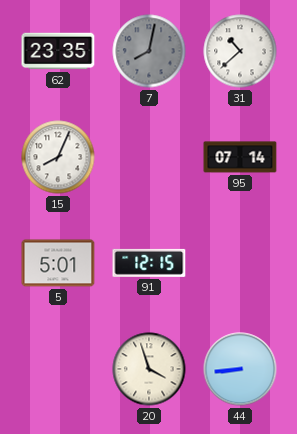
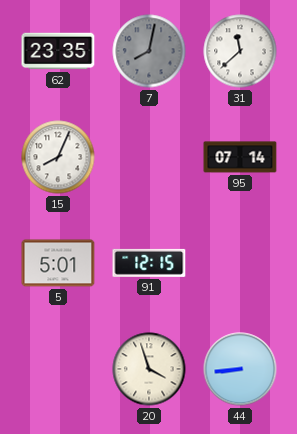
31: 10:38 -> 11:38 (240, 51)
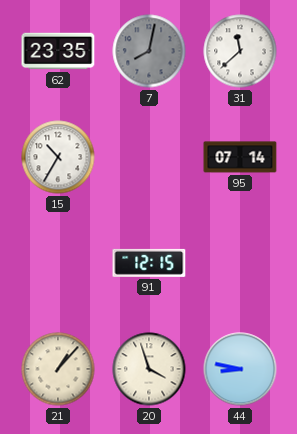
15: 8:04 -> 10:35 (58, 157)
5: 5:01 -> none (58, 263)
21: none -> 1:07 (58, 369)
44: 8:44 -> 8:47 (240, 369)
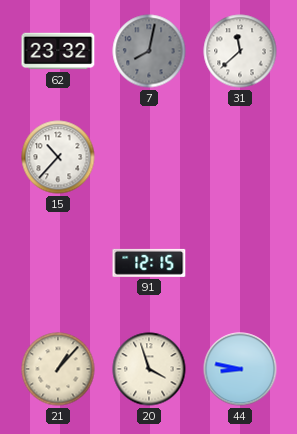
62: 23:35 -> 23:32 (58, 51)
15: 10:35 -> 10:37 (58, 157)
95: 07:14 -> none (240, 157)
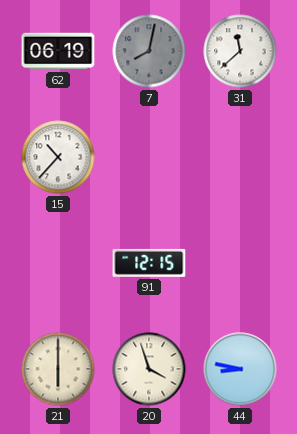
62: 23:32 -> 06:19 (58, 51)
21: 1:07 -> 6:00 (58, 369)
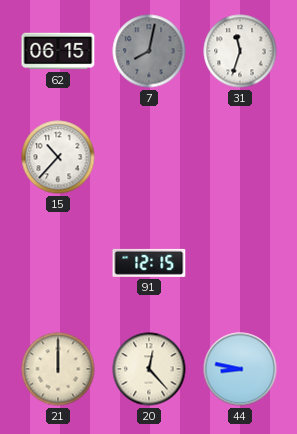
62: 06:19 -> 06:15 (58, 51)
31: 11:38 -> 11:33 (240, 51)
21: 6:00 -> 12:00 (58, 369)
20: 3:57 -> 12:23 (149, 369)
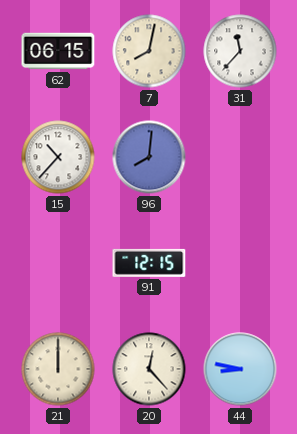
7 dial: grey -> cream (149, 51)
31: 11:33 -> 11:37 (240, 51)
96: none -> 8:01 (149, 157)
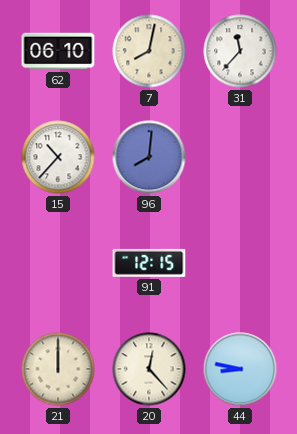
62: 06:15 -> 06:10 (58, 51)
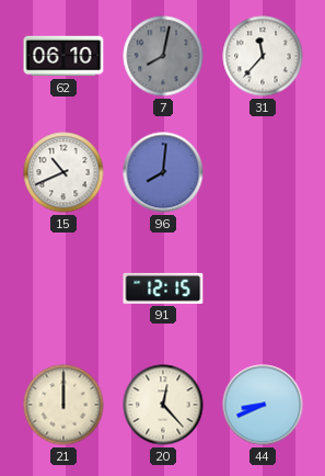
7 dial: cream -> grey (163, 56)
15: 10:37 -> 10:41 (63, 172)
44: 8:47 -> 8:41 (263, 405)
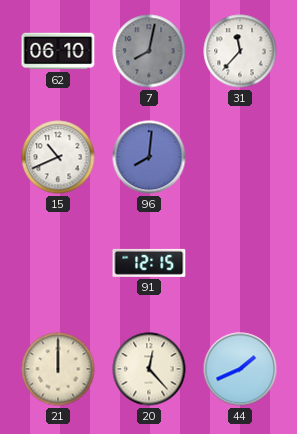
44: 8:41 -> 1:41 (240, 369)
